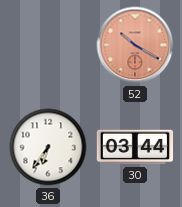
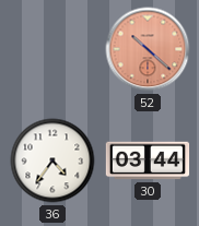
52: 10:20 -> 10:22 (148, 49)
36: 6:36 -> 4:36 (52, 160)
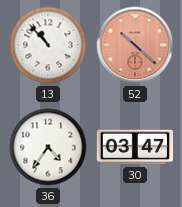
13: none -> 10:53 (48, 45)
30: 03:44 -> 03:47 (135, 147)
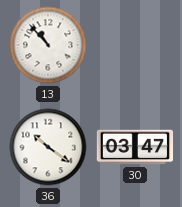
52: 10:22 -> none (135, 45)
36: 4:36 -> 10:21 (48, 147)
